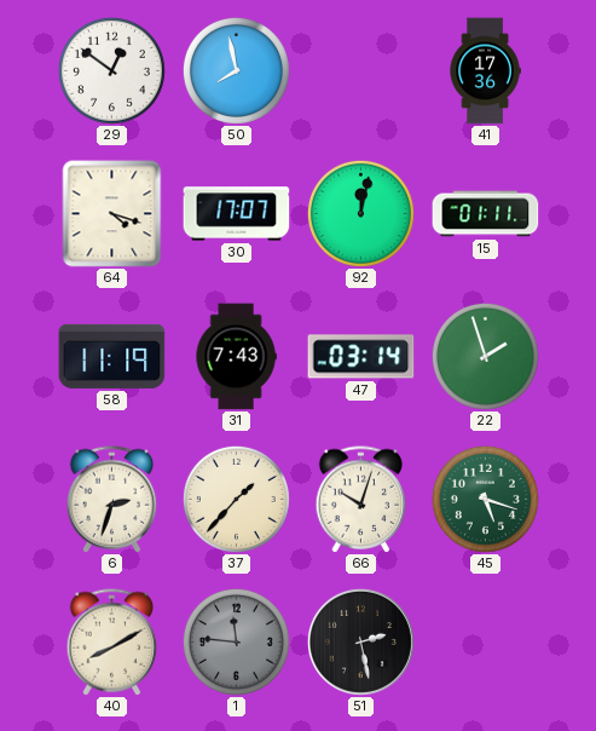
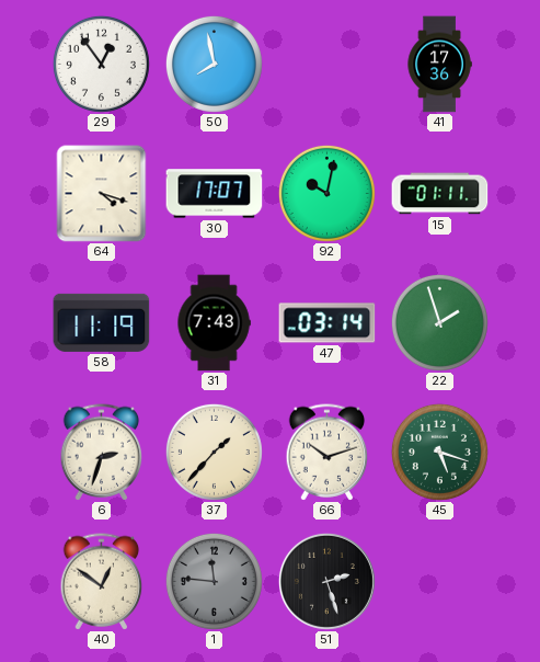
29: 12:51 -> 12:54 (101, 64)
92: 12:02 -> 10:02 (326, 193)
66: 10:03 -> 10:12 (328, 453)
40: 8:10 -> 12:51 (102, 582)
51: 2:28 -> 2:27 (326, 581)
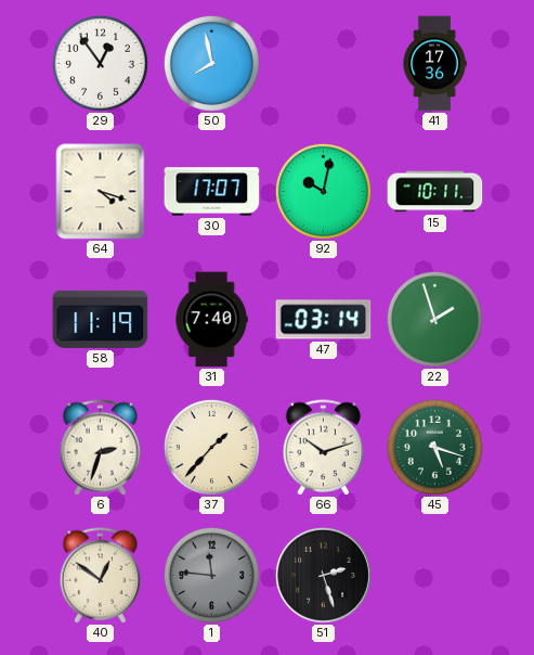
15: 01:11 -> 10:11 (435, 192)
31: 7:43 -> 7:40 (211, 320)
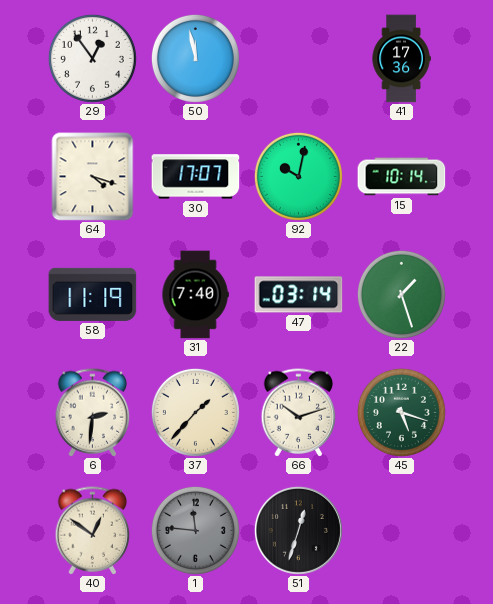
50: 7:58 -> 11:58 (195, 58)
15: 10:11 -> 10:14 (402, 177)
22: 1:57 -> 1:27 (401, 294)
6: 2:33 -> 2:31 (93, 413)
51: 2:27 -> 12:33 (298, 530)
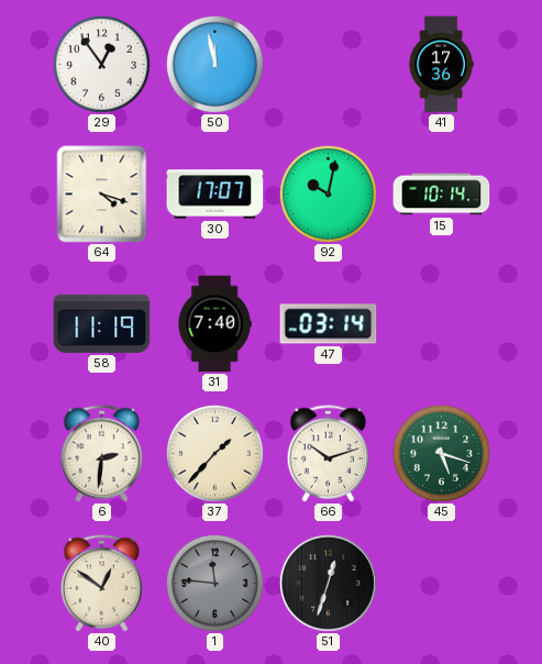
22: 1:27 -> none (401, 294)
